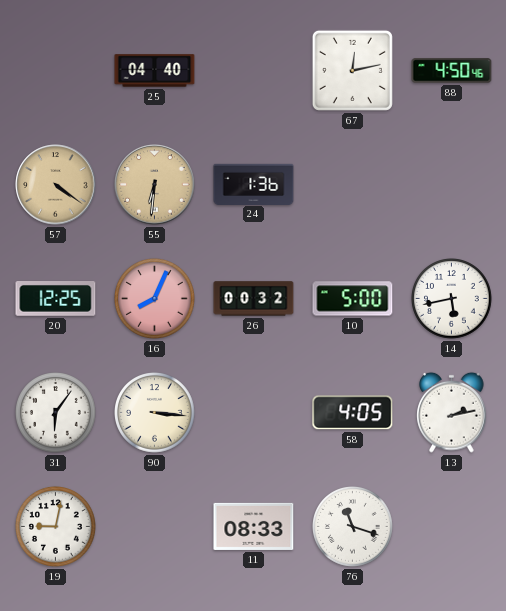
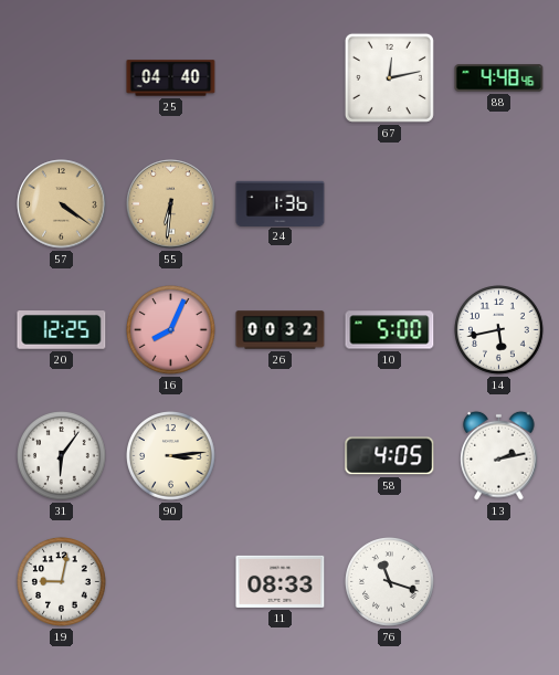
88: 4:50 -> 4:48 (499, 78)
90: 3:16 -> 3:14 (171, 456)
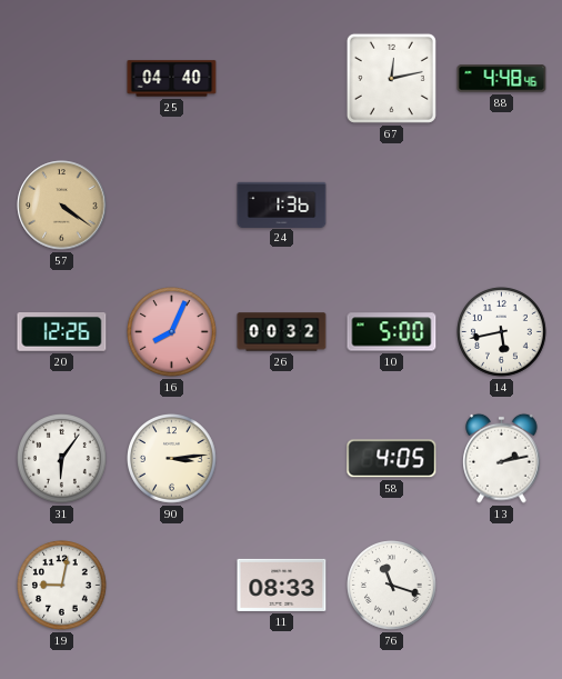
55: 6:31 -> none (171, 204)
20: 12:25 -> 12:26 (62, 332)
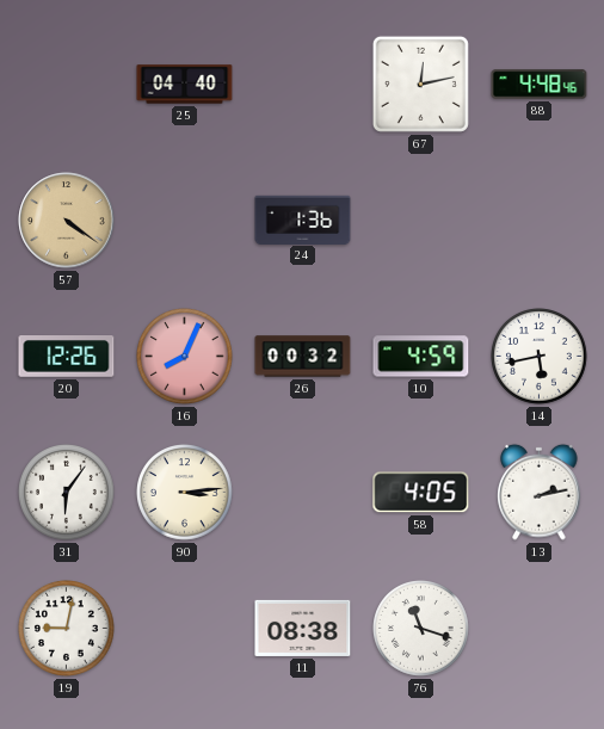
10: 5:00 -> 4:59 (421, 357)
11: 08:33 -> 08:38 (303, 628)
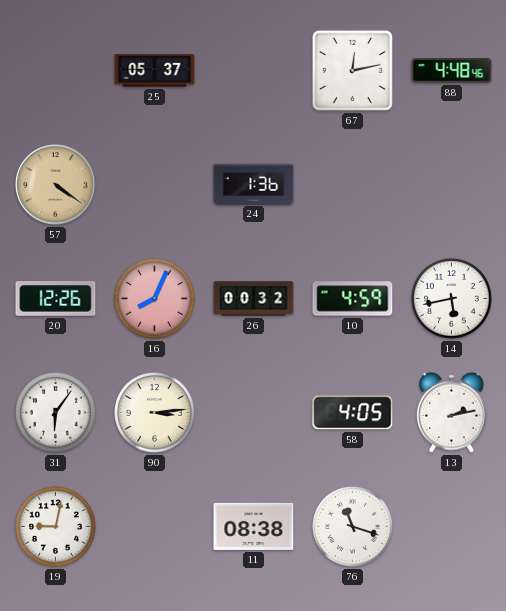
25: 04:40 -> 05:37 (155, 71)
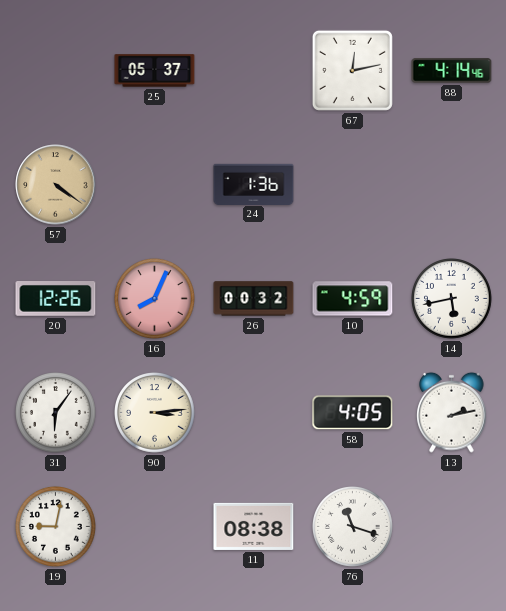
88: 4:48 -> 4:14 (452, 71)
